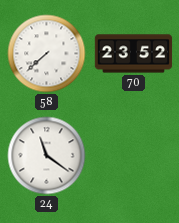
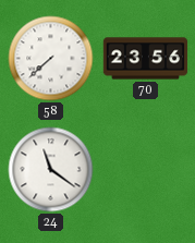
70: 23:52 -> 23:56 (146, 59)
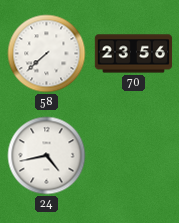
24: 11:21 -> 4:43 (47, 156)
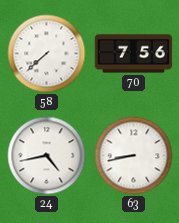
70: 23:56 -> 7:56 (134, 54)
63: none -> 8:43 (134, 156)
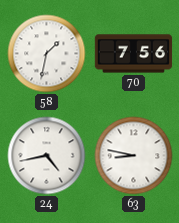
58: 7:38 -> 1:32 (47, 54)
63: 8:43 -> 8:47 (134, 156)
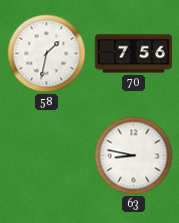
24: 4:43 -> none (47, 156)
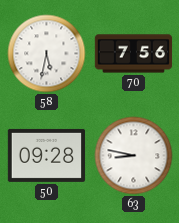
58: 1:32 -> 5:32 (47, 54)
50: none -> 09:28 (47, 155)
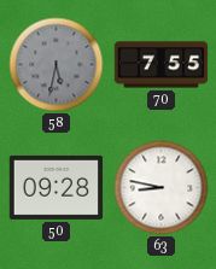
58 dial: white -> grey (57, 65)
70: 7:56 -> 7:55 (162, 65)
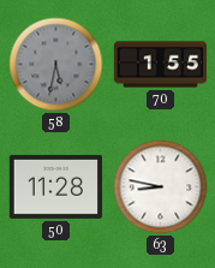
70: 7:55 -> 1:55 (161, 65)
50: 09:28 -> 11:28 (56, 186)
